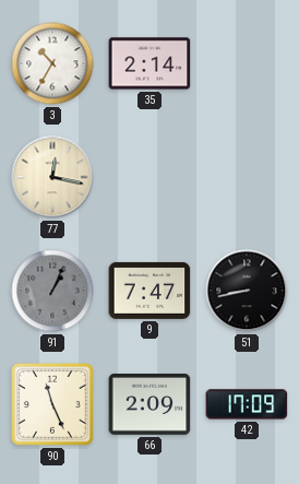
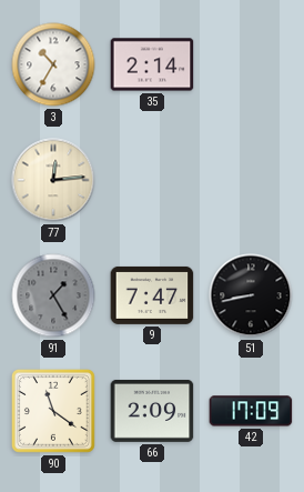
77: 12:17 -> 12:14 (53, 180)
91: 1:04 -> 1:25 (53, 295)
90: 11:26 -> 11:21 (53, 411)
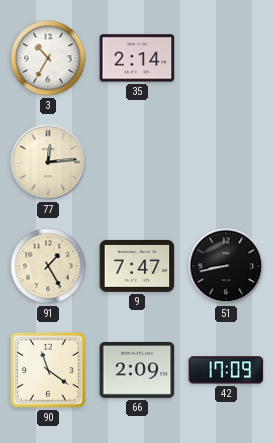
91 dial: grey -> cream (48, 266)
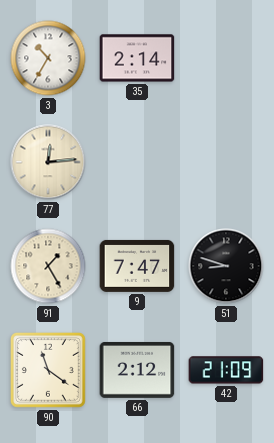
51: 8:43 -> 8:48 (226, 266)
66: 2:09 -> 2:12 (137, 370)
42: 17:09 -> 21:09 (226, 370)
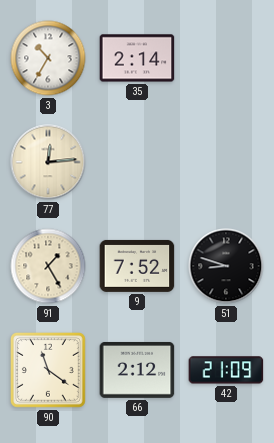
9: 7:47 -> 7:52 (137, 266)
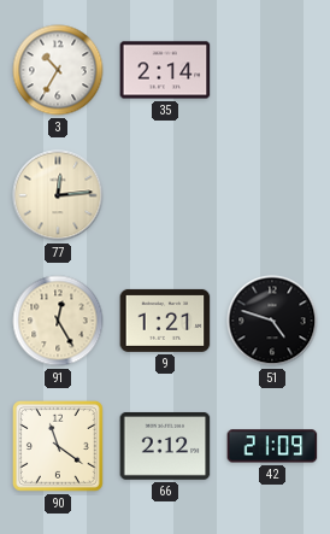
91: 1:25 -> 12:25 (58, 321)
9: 7:52 -> 1:21 (165, 321)
51: 8:48 -> 4:48 (272, 321)
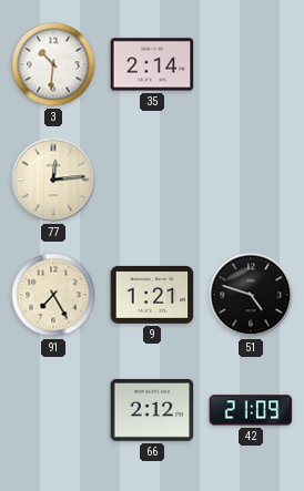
3: 10:35 -> 10:31 (53, 64)
91: 12:25 -> 7:25 (53, 295)
90: 11:21 -> none (58, 446)
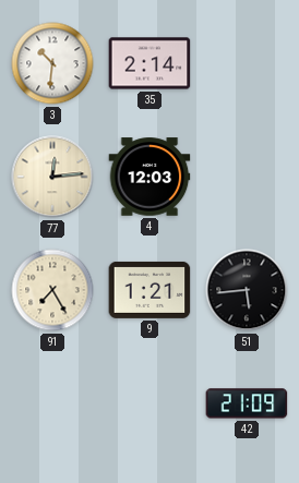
4: none -> 12:03 (149, 177)
51: 4:48 -> 5:44 (247, 290)
66: 2:12 -> none (152, 410)
